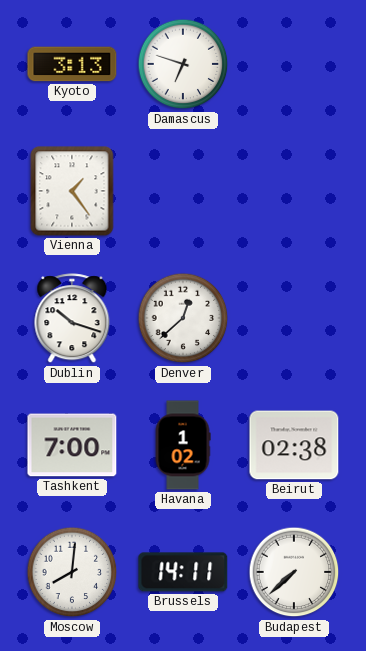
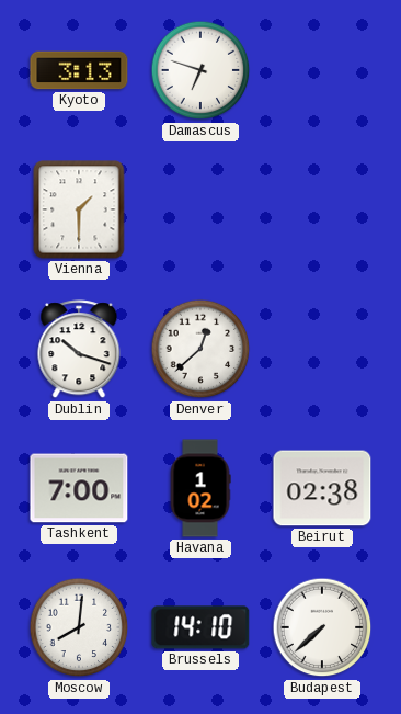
Vienna: 1:24 -> 1:30 (79, 209)
Brussels: 14:11 -> 14:10 (200, 627)
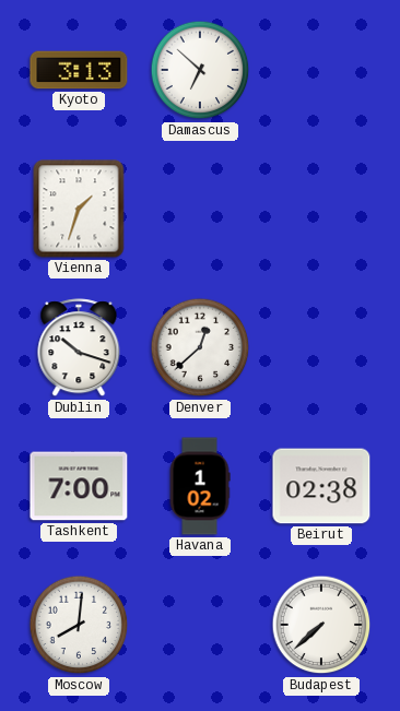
Damascus: 6:48 -> 6:52 (200, 70)
Vienna: 1:30 -> 1:33 (79, 209)
Brussels: 14:10 -> none (200, 627)
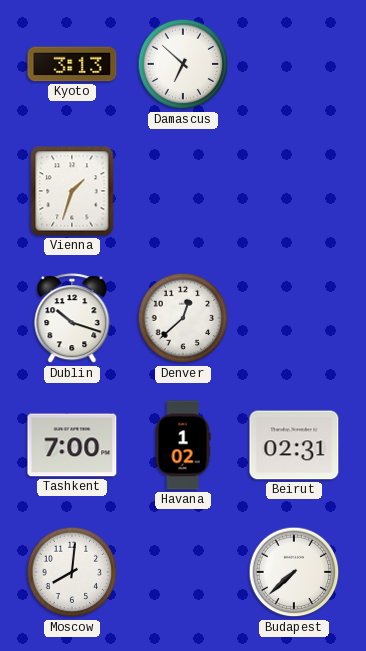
Beirut: 02:38 -> 02:31 (294, 445)
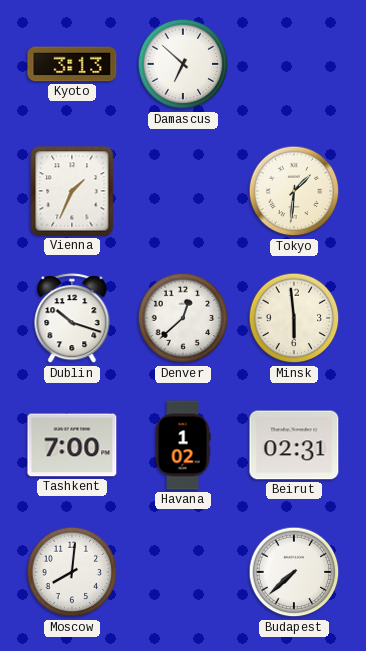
Vienna: 1:33 -> 1:34 (72, 191)
Tokyo: none -> 1:31 (294, 191)
Minsk: none -> 5:59 (294, 318)
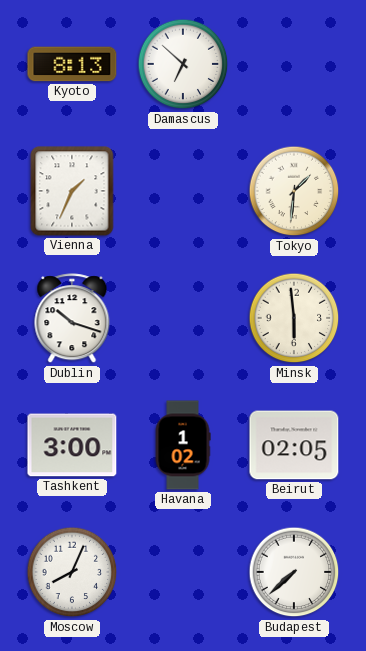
Kyoto: 3:13 -> 8:13 (72, 64)
Denver: 12:38 -> none (183, 318)
Tashkent: 7:00 -> 3:00 (72, 445)
Beirut: 02:31 -> 02:05 (294, 445)
Moscow: 8:01 -> 8:04 (72, 572)
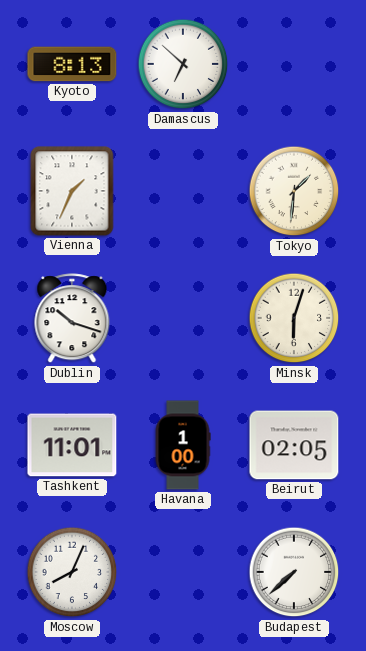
Minsk: 5:59 -> 6:03 (294, 318)
Tashkent: 3:00 -> 11:01 (72, 445)
Havana: 1:02 -> 1:00 (183, 445)
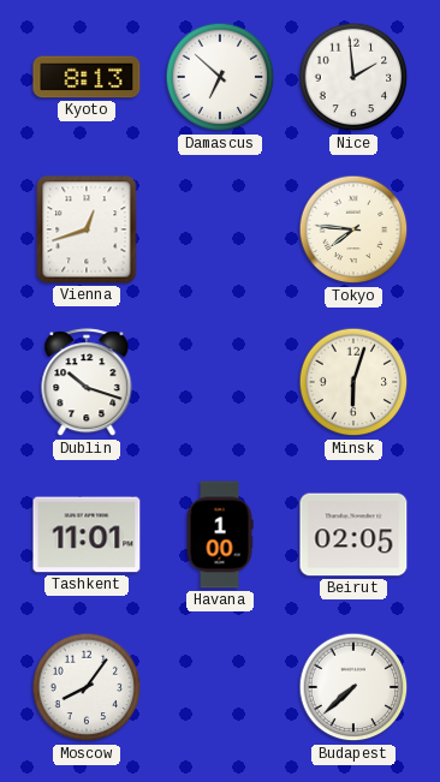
Nice: none -> 1:59 (353, 77)
Vienna: 1:34 -> 12:42 (87, 229)
Tokyo: 1:31 -> 7:46 (353, 229)
Moscow: 8:04 -> 8:06 (87, 687)
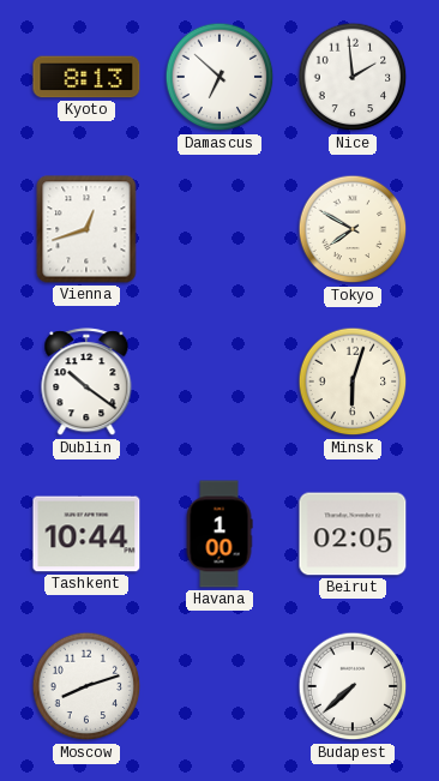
Tokyo: 7:46 -> 7:50 (353, 229)
Dublin: 10:18 -> 10:21 (86, 383)
Tashkent: 11:01 -> 10:44 (86, 534)
Moscow: 8:06 -> 8:12 (86, 686)
